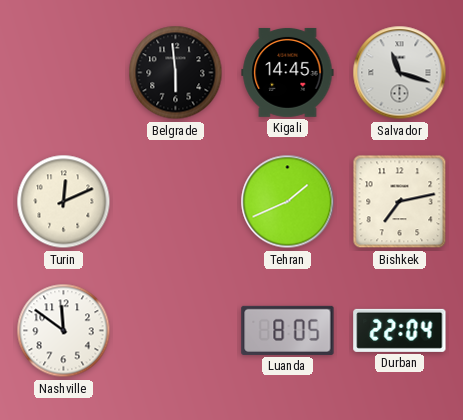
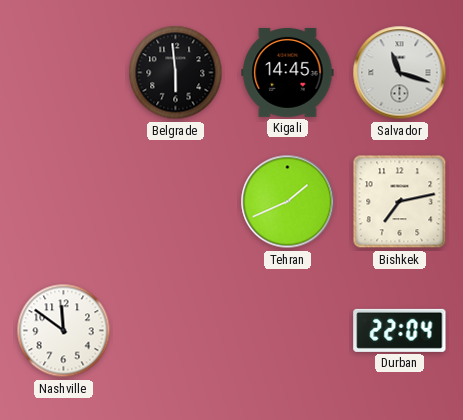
Turin: 12:11 -> none (64, 202)
Luanda: 8:05 -> none (288, 330)
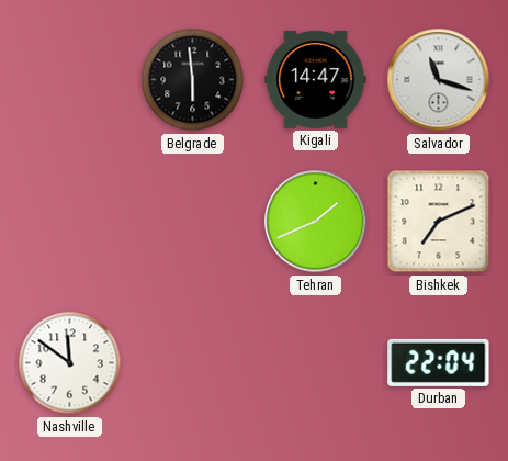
Kigali: 14:45 -> 14:47 (316, 79)
Bishkek: 7:13 -> 7:11 (439, 222)
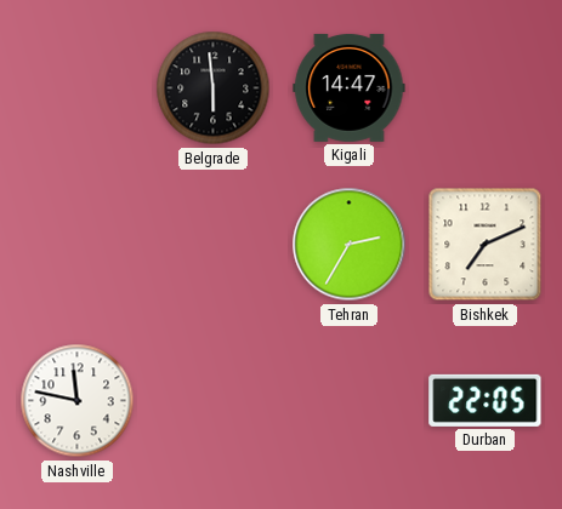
Salvador: 11:18 -> none (439, 80)
Tehran: 1:41 -> 2:35 (350, 245)
Nashville: 11:51 -> 11:47 (78, 401)
Durban: 22:04 -> 22:05 (486, 400)
